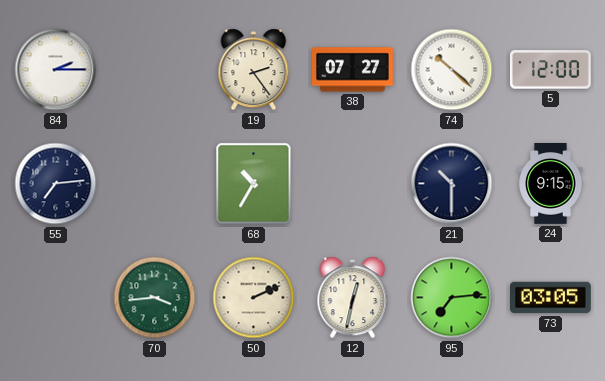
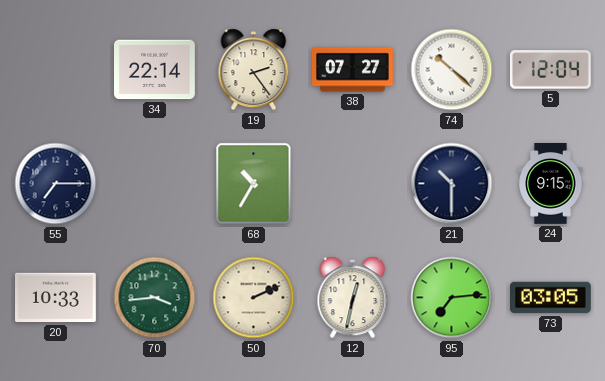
84: 2:15 -> none (56, 70)
34: none -> 22:14 (155, 70)
5: 12:00 -> 12:04 (551, 70)
55: 7:14 -> 7:15 (56, 184)
20: none -> 10:33 (56, 298)
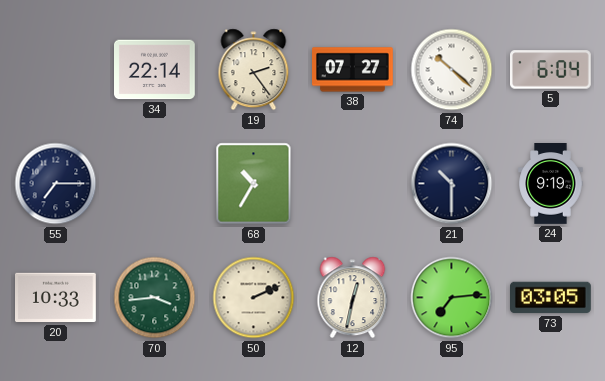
5: 12:04 -> 6:04 (551, 70)
24: 9:15 -> 9:19 (551, 184)
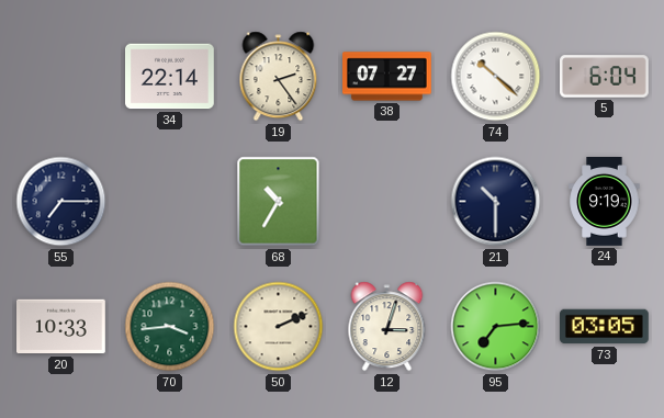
12: 12:32 -> 3:03 (387, 327)
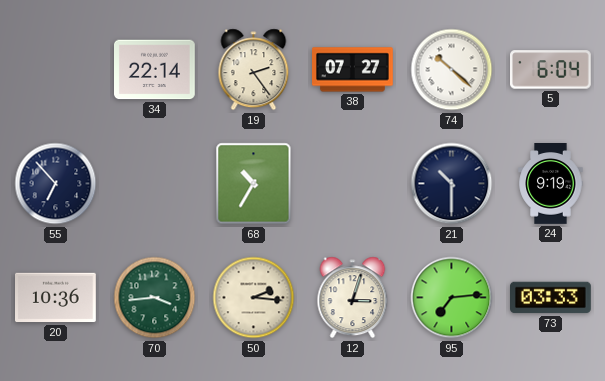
55: 7:15 -> 6:53 (56, 184)
20: 10:33 -> 10:36 (56, 298)
50: 2:11 -> 2:16 (254, 298)
73: 03:05 -> 03:33 (551, 298)
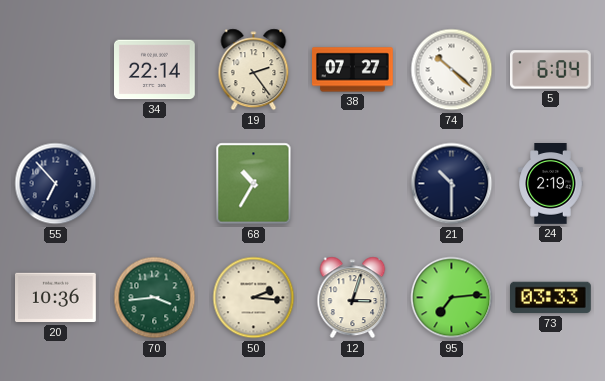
24: 9:19 -> 2:19 (551, 184)
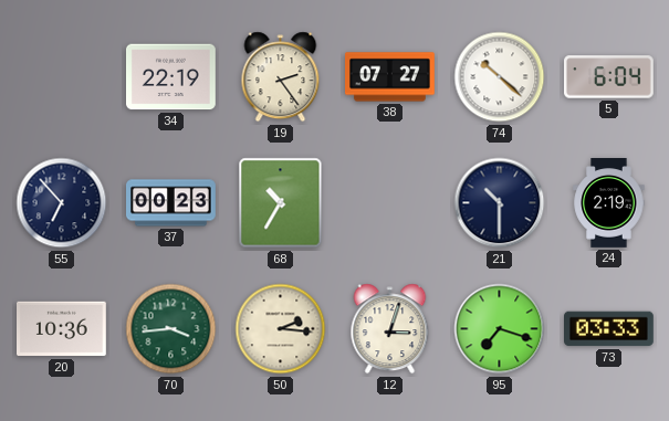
34: 22:14 -> 22:19 (171, 77)
37: none -> 00:23 (171, 203)
95: 7:14 -> 7:18 (500, 329)
